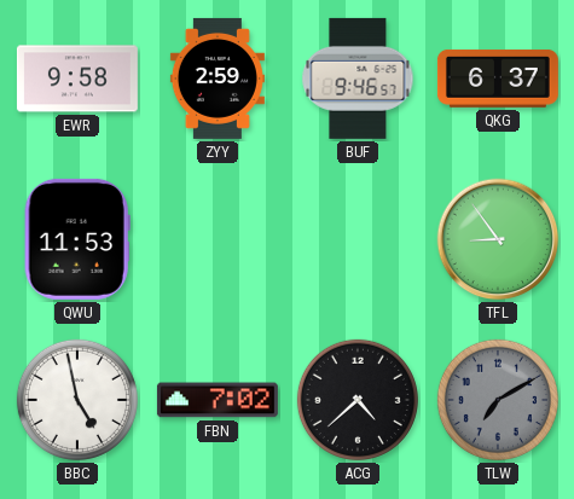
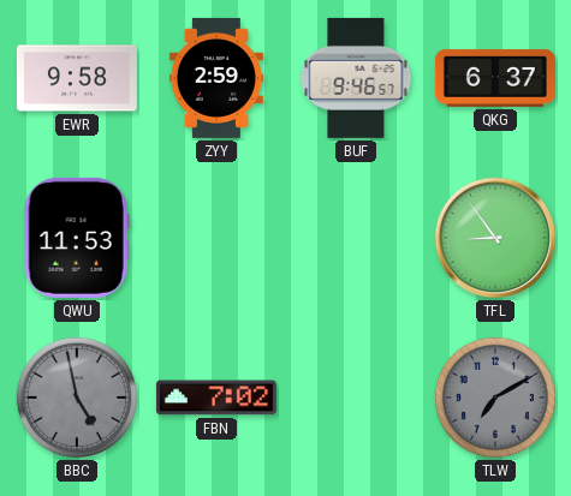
BBC dial: white -> grey (77, 398)
ACG: 4:38 -> none (358, 400)
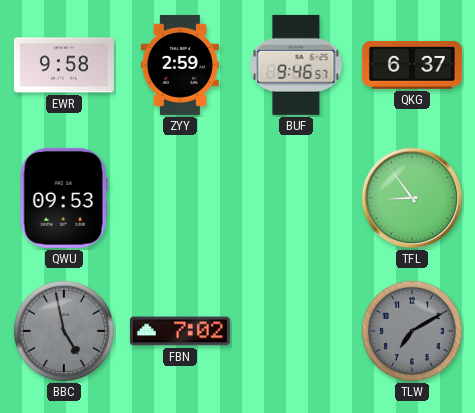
QWU: 11:53 -> 09:53 (64, 198)
